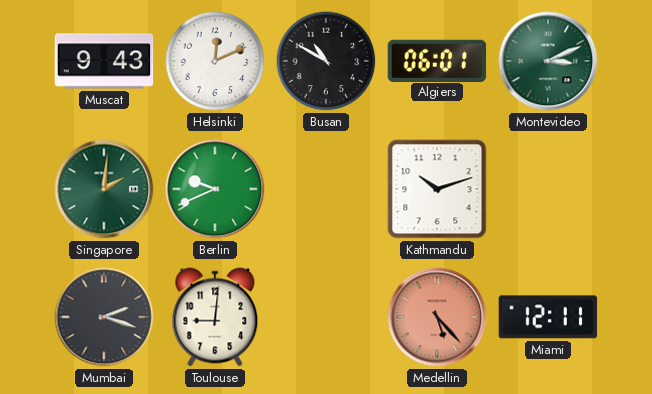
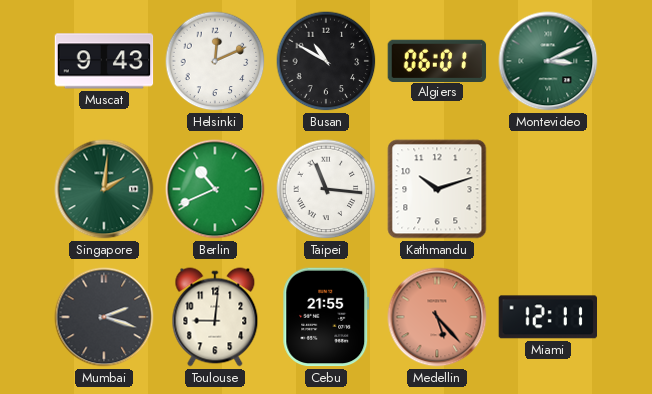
Berlin: 9:41 -> 10:41 (215, 189)
Taipei: none -> 11:16 (326, 189)
Cebu: none -> 21:55 (326, 317)
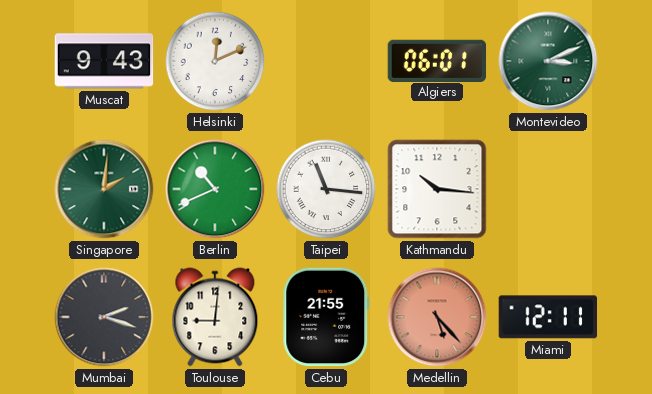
Busan: 10:50 -> none (326, 61)
Kathmandu: 10:12 -> 10:16 (437, 189)
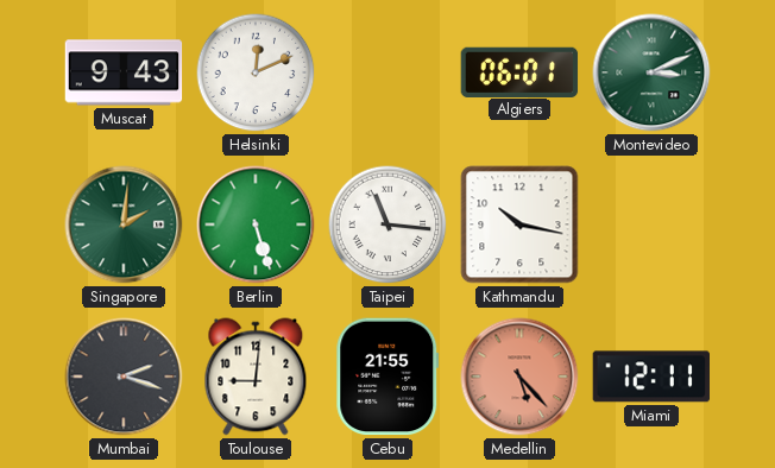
Berlin: 10:41 -> 5:27 (256, 224)
Kathmandu: 10:16 -> 10:17 (519, 224)
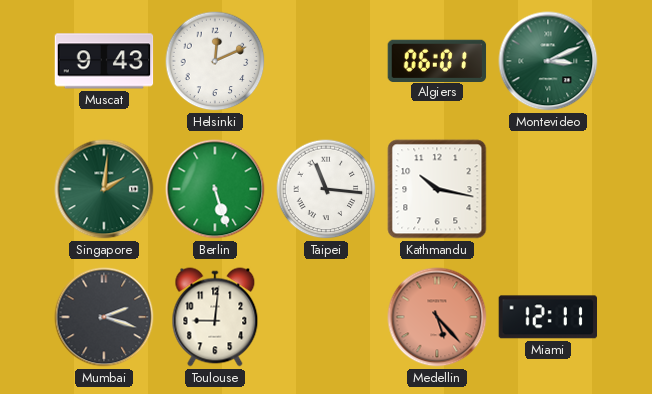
Cebu: 21:55 -> none (387, 377)
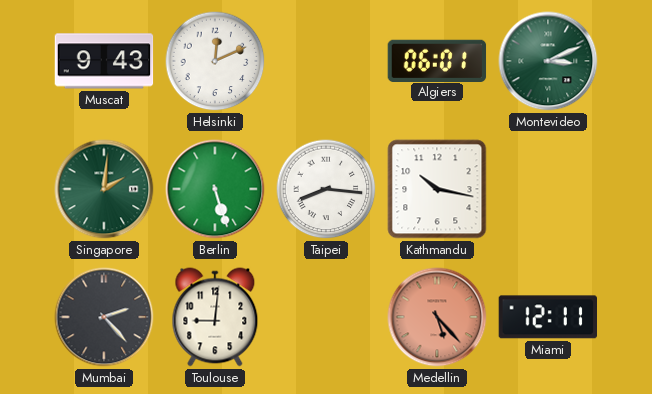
Taipei: 11:16 -> 8:16 (326, 189)
Mumbai: 2:18 -> 2:23 (104, 317)
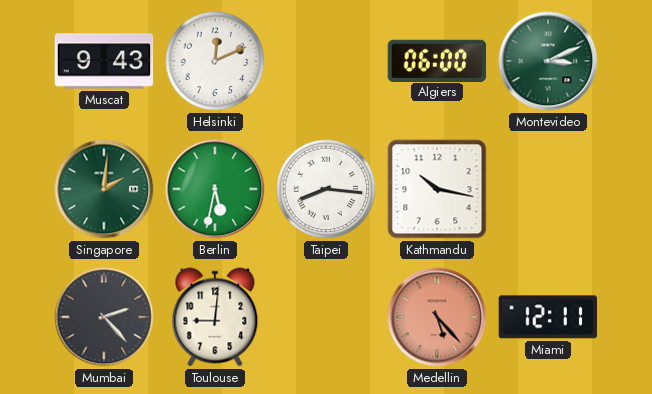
Algiers: 06:01 -> 06:00 (437, 60)
Berlin: 5:27 -> 5:32 (215, 189)
